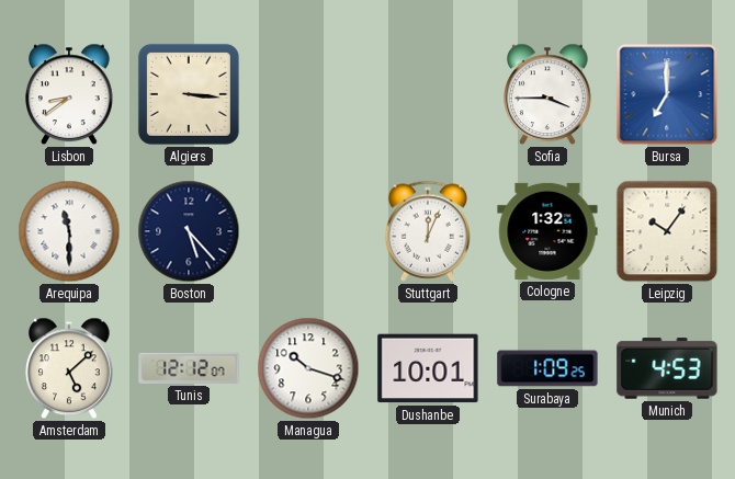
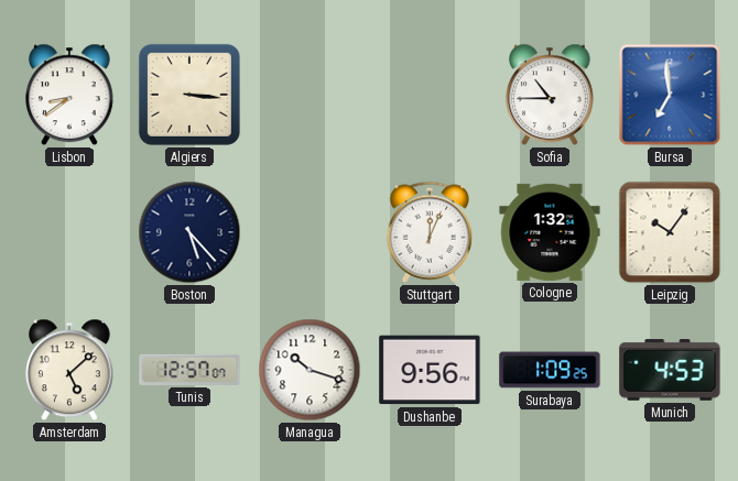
Sofia: 3:45 -> 10:45 (551, 95)
Bursa: 7:00 -> 6:59 (670, 95)
Arequipa: 11:30 -> none (69, 231)
Tunis: 12:12 -> 12:57 (189, 370)
Dushanbe: 10:01 -> 9:56 (430, 370)
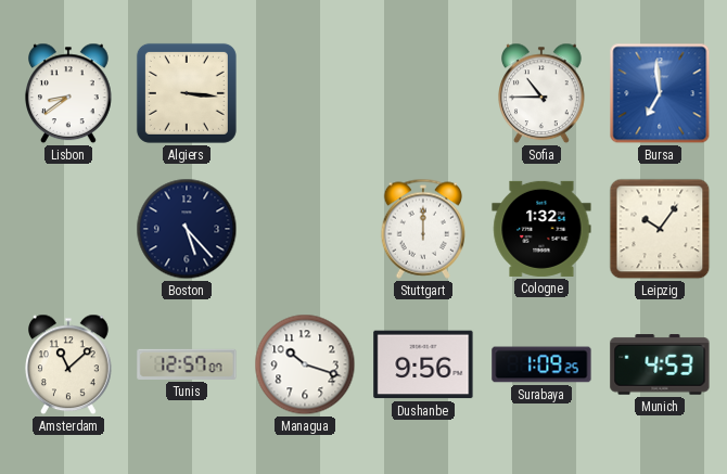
Stuttgart: 12:04 -> 12:00 (423, 229)
Amsterdam: 5:08 -> 11:08 (69, 364)
